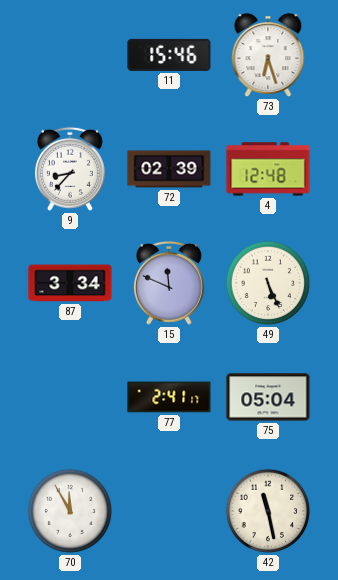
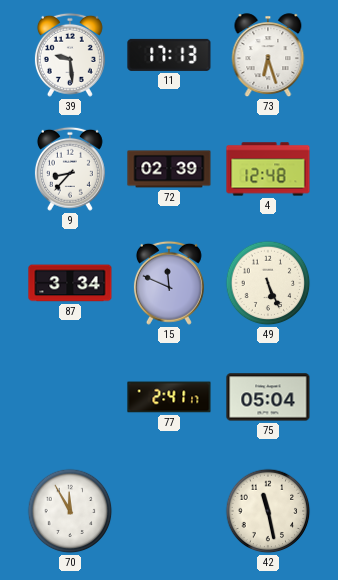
39: none -> 9:29 (70, 55)
11: 15:46 -> 17:13 (169, 55)
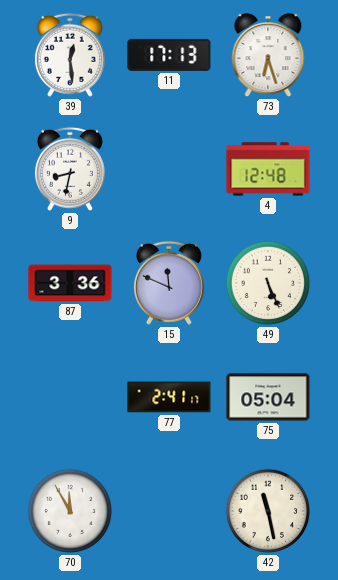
39: 9:29 -> 12:29 (70, 55)
9: 8:37 -> 8:32 (70, 169)
72: 02:39 -> none (169, 169)
87: 3:34 -> 3:36 (70, 283)
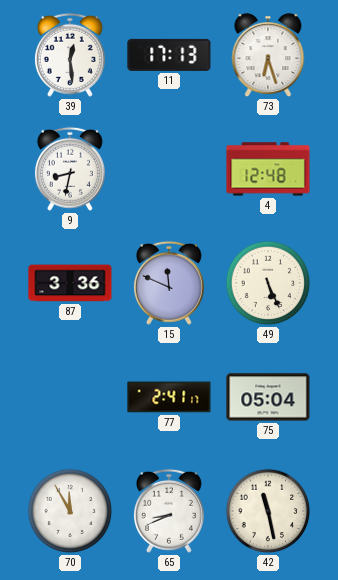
65: none -> 8:41 (169, 511)
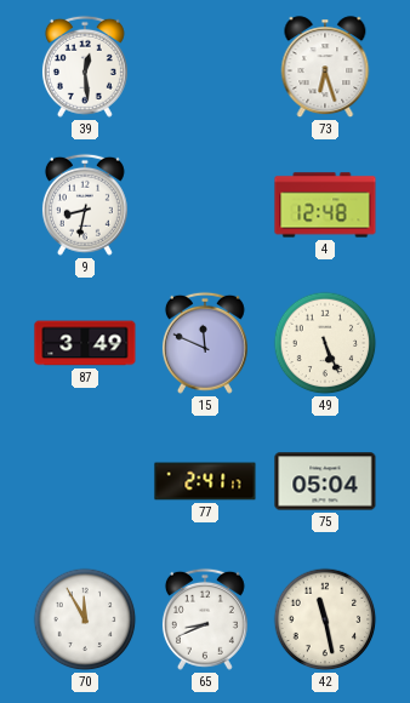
11: 17:13 -> none (169, 55)
87: 3:36 -> 3:49 (85, 343)
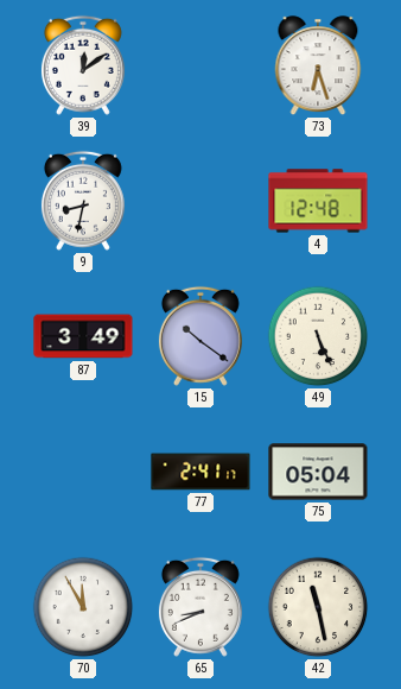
39: 12:29 -> 12:09 (83, 65)
15: 11:49 -> 10:21 (200, 336)
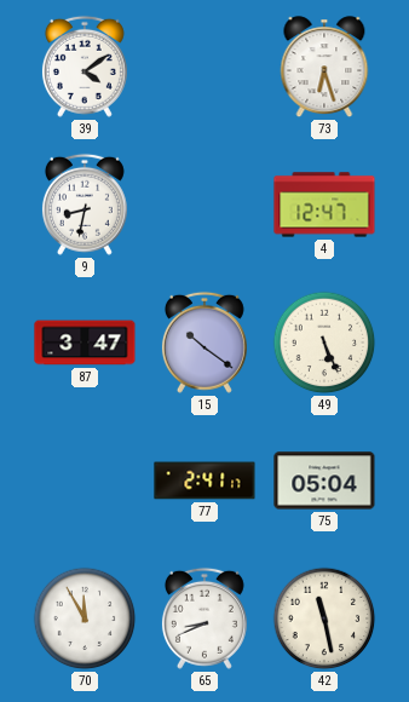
39: 12:09 -> 4:09 (85, 67)
4: 12:48 -> 12:47 (324, 205)
87: 3:49 -> 3:47 (85, 343)
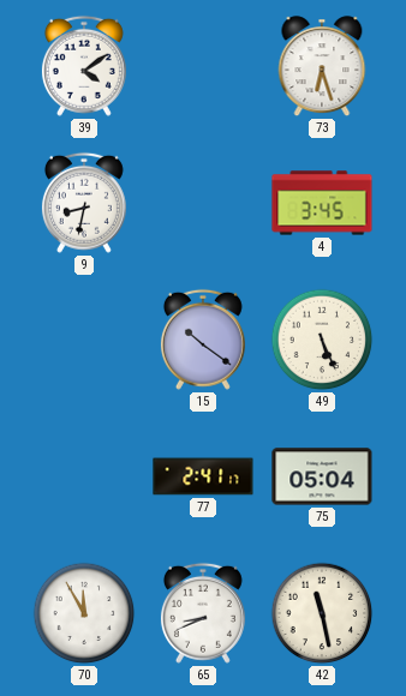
4: 12:47 -> 3:45 (322, 203)
87: 3:47 -> none (85, 343)
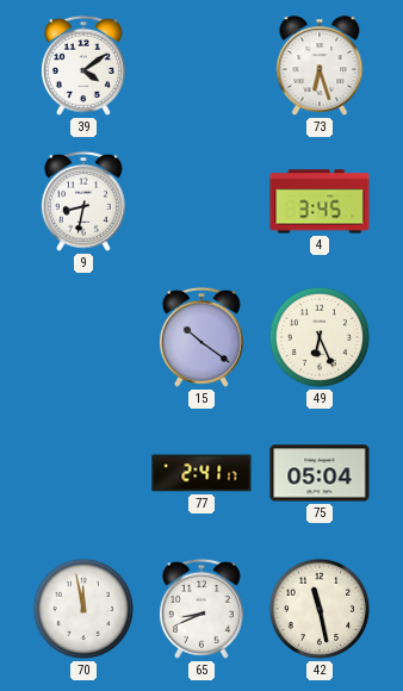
49: 5:26 -> 6:26 (320, 337)
70: 11:55 -> 11:58 (83, 609)
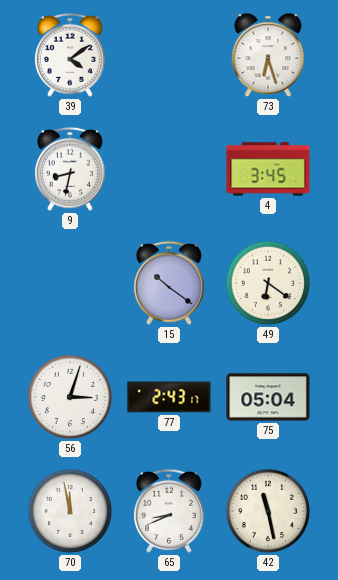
49: 6:26 -> 6:21 (268, 283)
56: none -> 3:03 (70, 397)
77: 2:41 -> 2:43 (169, 397)
